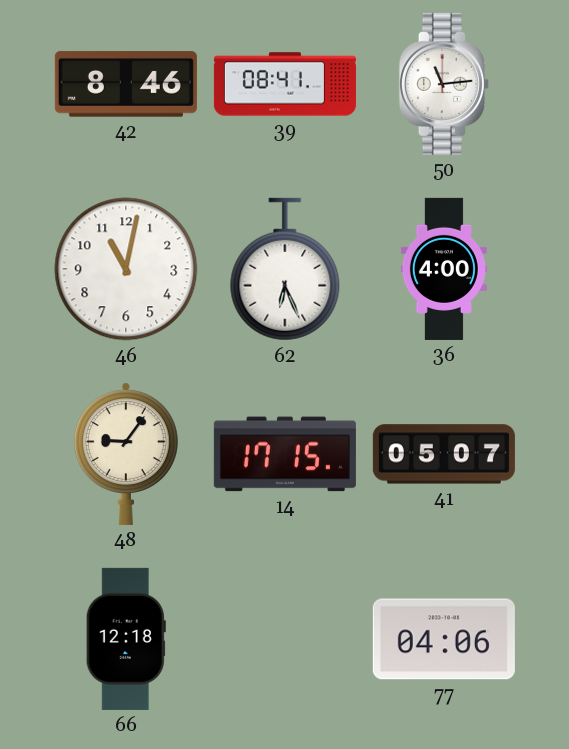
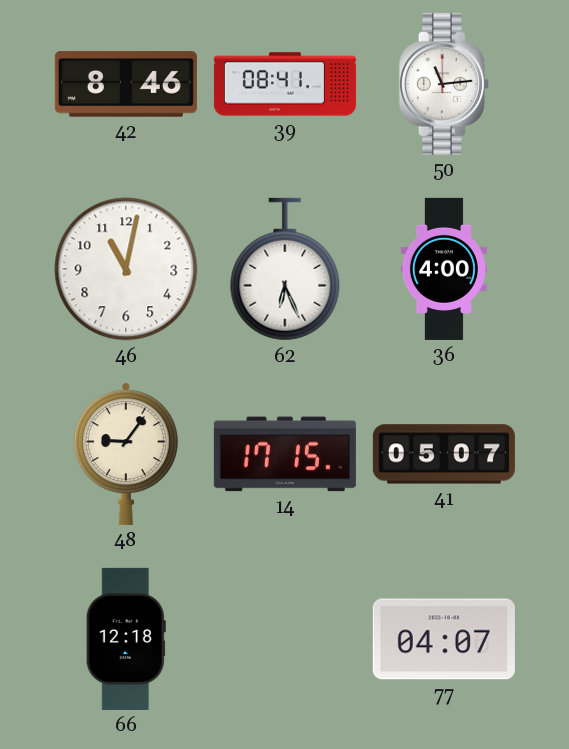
77: 04:06 -> 04:07 (444, 639)
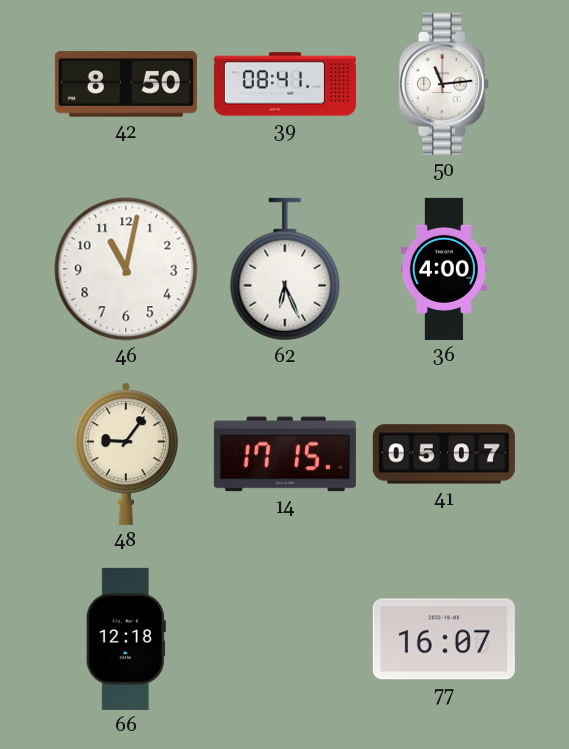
42: 8:46 -> 8:50 (126, 84)
77: 04:07 -> 16:07 (444, 639)
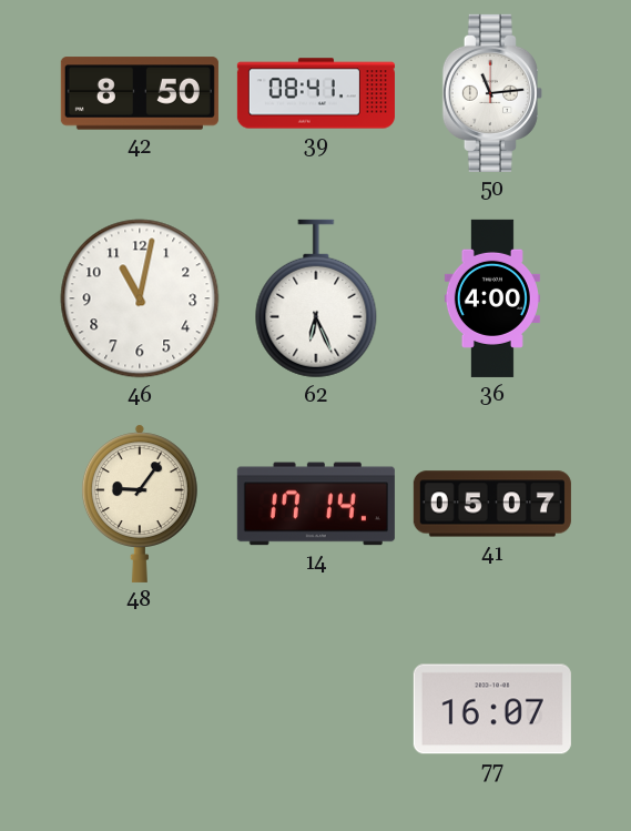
14: 17:15 -> 17:14 (316, 504)
66: 12:18 -> none (126, 639)
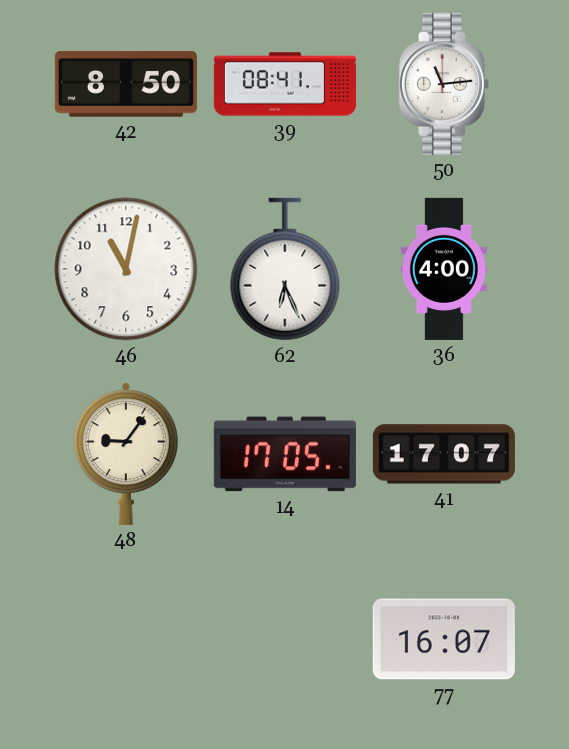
14: 17:14 -> 17:05 (285, 454)
41: 05:07 -> 17:07 (444, 454)
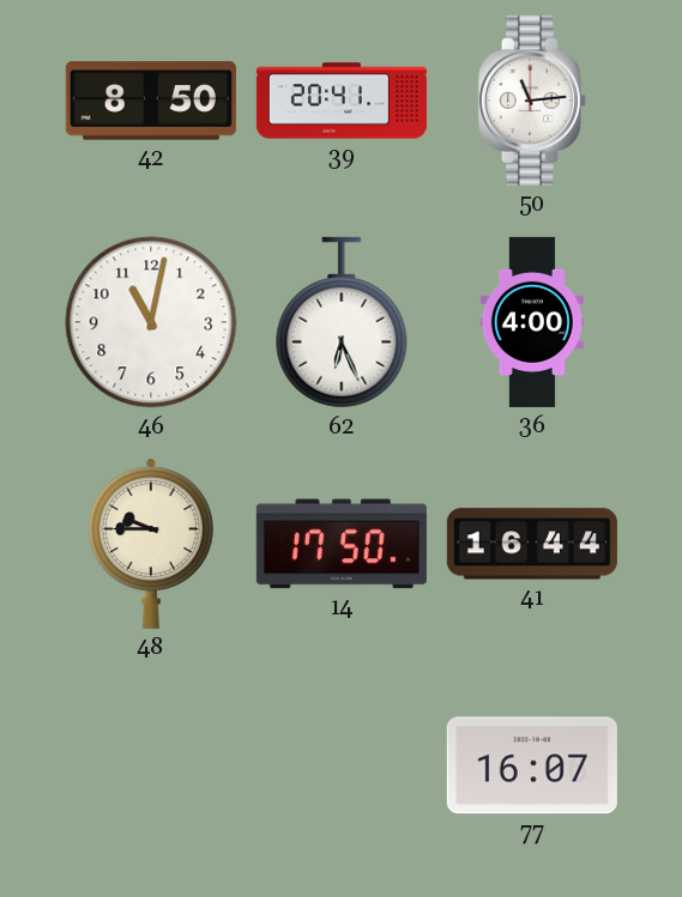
39: 08:41 -> 20:41 (342, 101)
48: 9:06 -> 9:45 (151, 544)
14: 17:05 -> 17:50 (342, 544)
41: 17:07 -> 16:44 (532, 544)
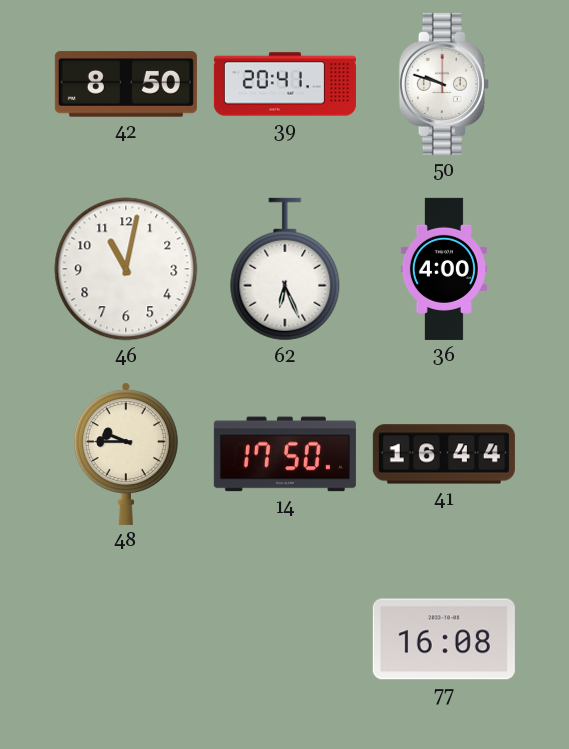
50: 11:14 -> 9:48 (444, 84)
77: 16:07 -> 16:08 (444, 639)
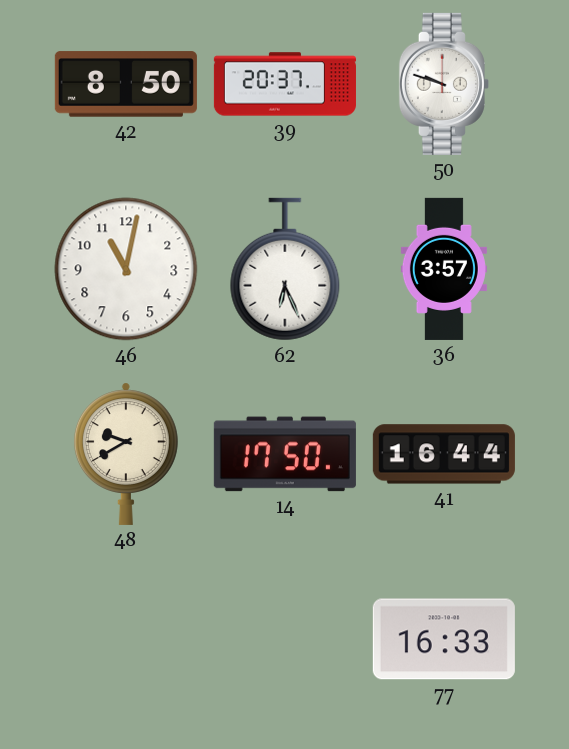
39: 20:41 -> 20:37 (285, 84)
36: 4:00 -> 3:57 (444, 269)
48: 9:45 -> 9:40 (126, 454)
77: 16:08 -> 16:33 (444, 639)
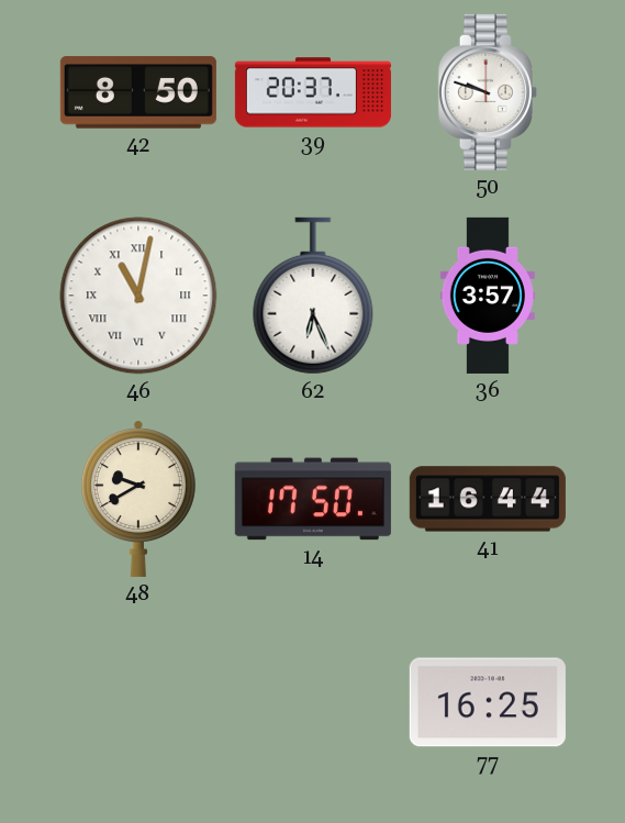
46 numerals: Arabic -> Roman (138, 296)
77: 16:33 -> 16:25 (488, 702)
